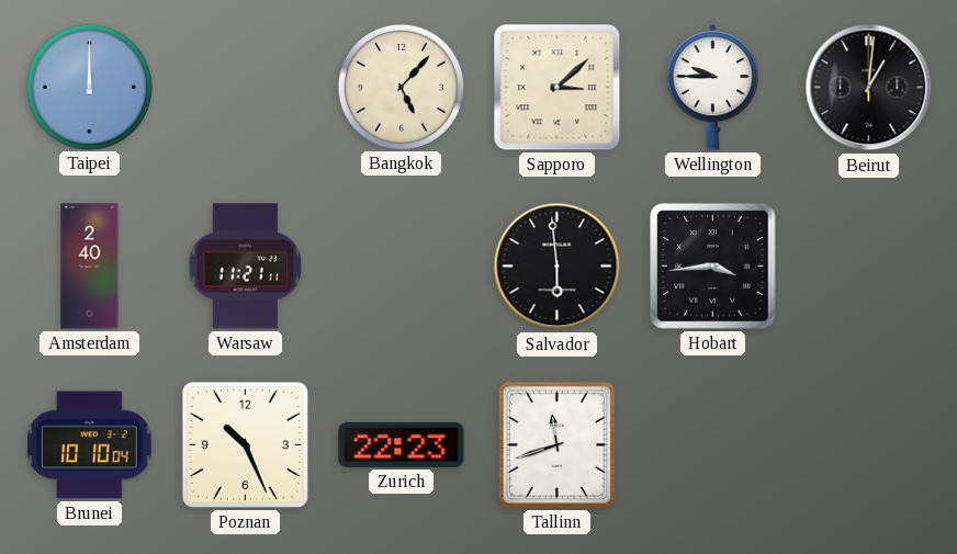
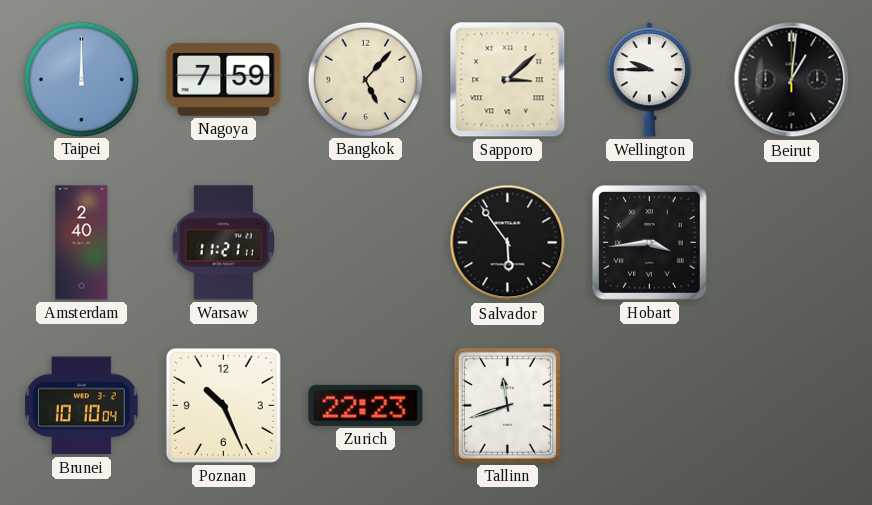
Nagoya: none -> 7:59 (224, 80)
Salvador: 5:59 -> 5:54 (508, 243)
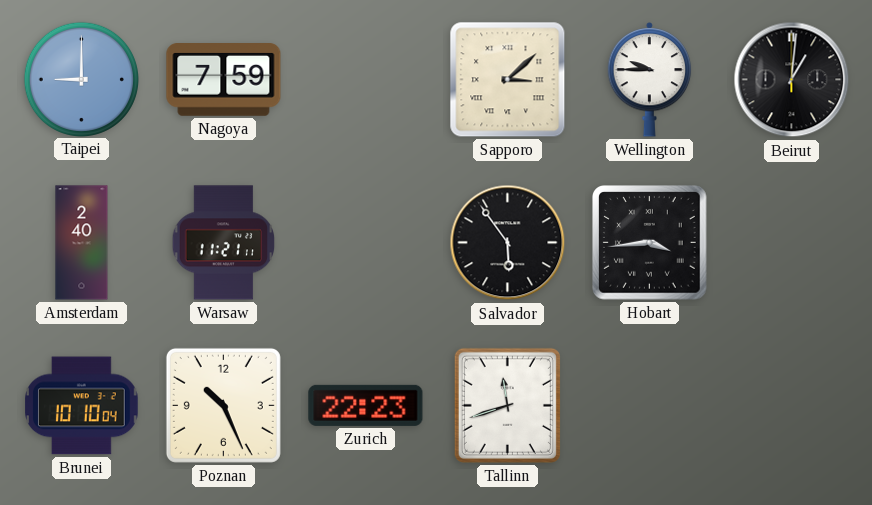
Taipei: 12:00 -> 9:00 (81, 79)
Bangkok: 5:07 -> none (365, 79)
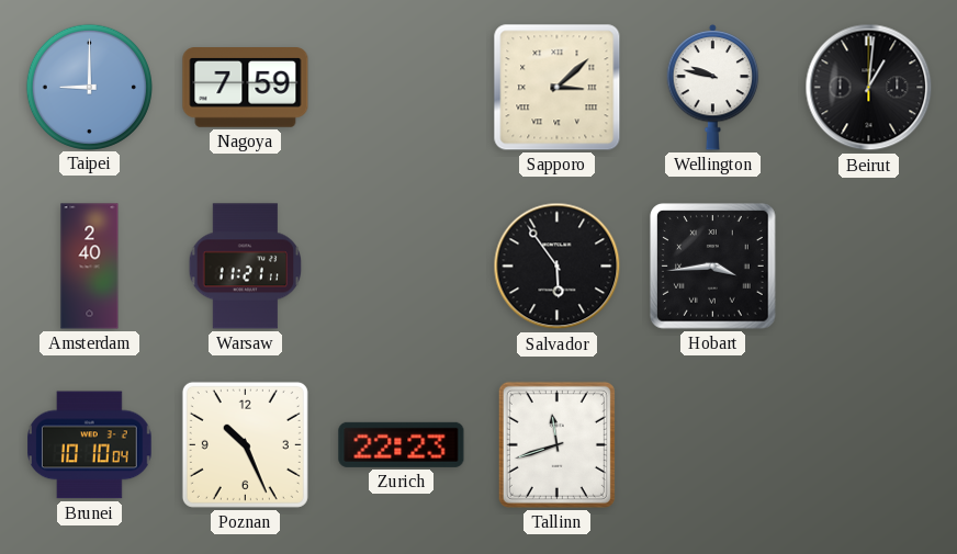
Wellington: 9:45 -> 9:47 (713, 87)
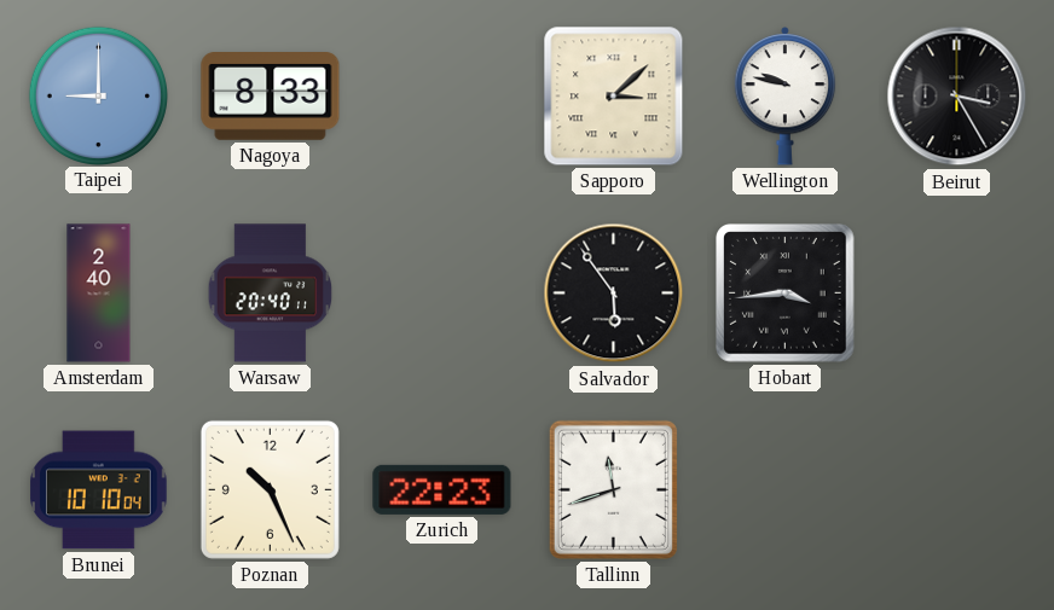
Nagoya: 7:59 -> 8:33 (271, 97)
Beirut: 1:01 -> 3:25 (957, 97)
Warsaw: 11:21 -> 20:40 (271, 294)
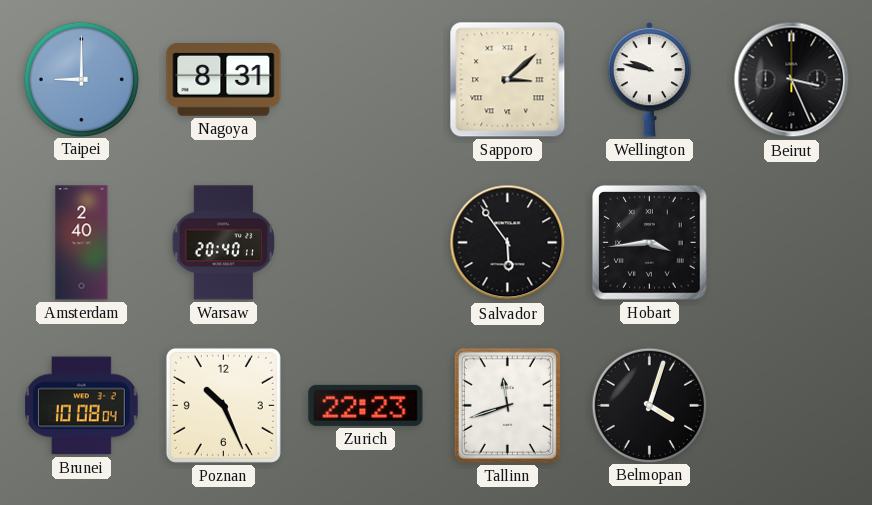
Nagoya: 8:33 -> 8:31 (224, 80)
Beirut: 3:25 -> 3:26 (792, 80)
Brunei: 10:10 -> 10:08 (82, 406)
Belmopan: none -> 4:03 (649, 405)
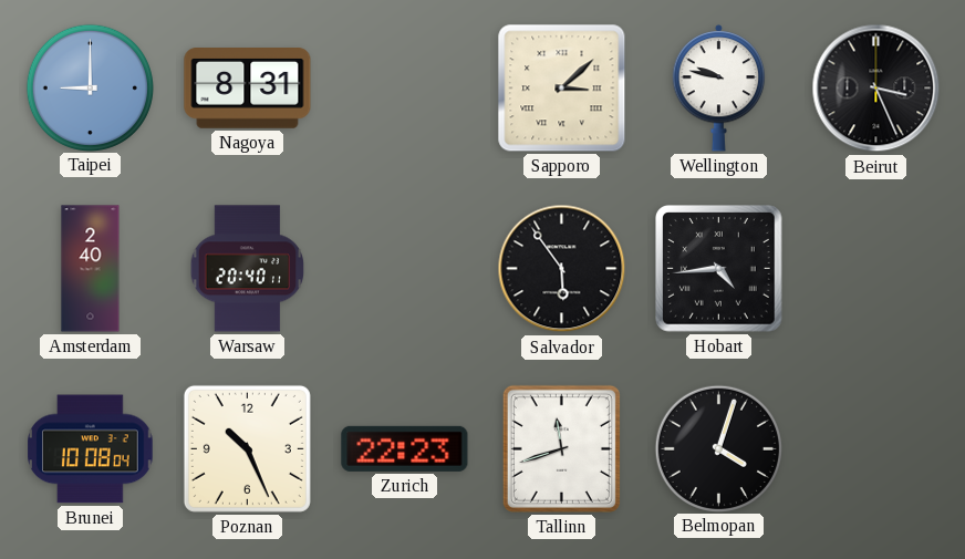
Hobart: 3:44 -> 4:44 (719, 269)
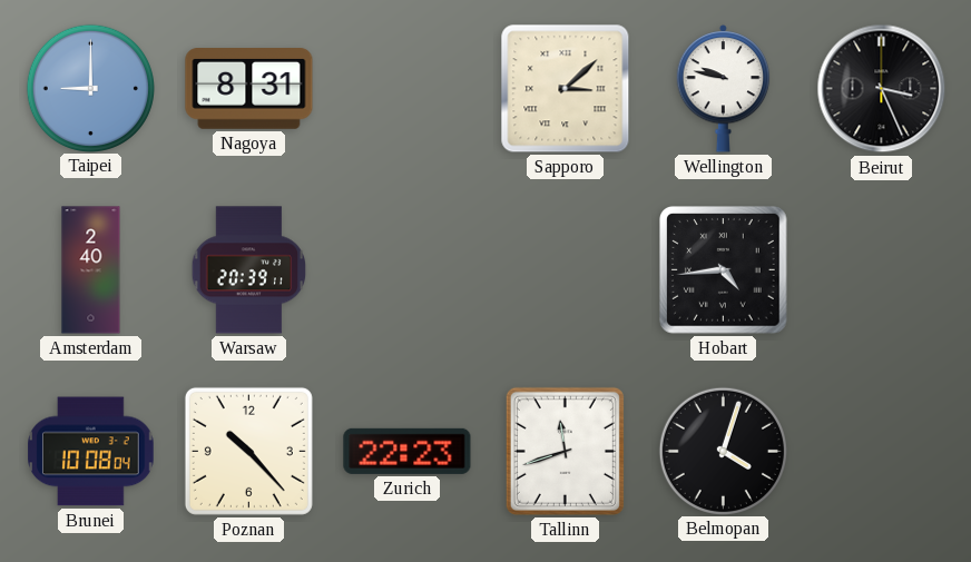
Warsaw: 20:40 -> 20:39 (249, 270)
Salvador: 5:54 -> none (562, 269)
Poznan: 10:26 -> 10:23 (248, 451)
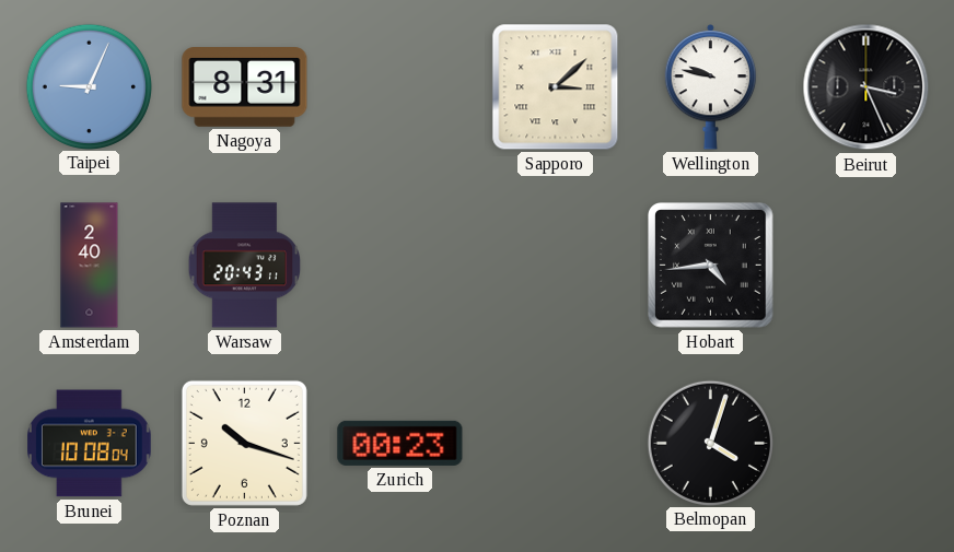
Taipei: 9:00 -> 9:04 (89, 86)
Warsaw: 20:39 -> 20:43 (245, 266)
Poznan: 10:23 -> 10:18 (244, 443)
Zurich: 22:23 -> 00:23 (400, 443)
Tallinn: 11:42 -> none (565, 451)
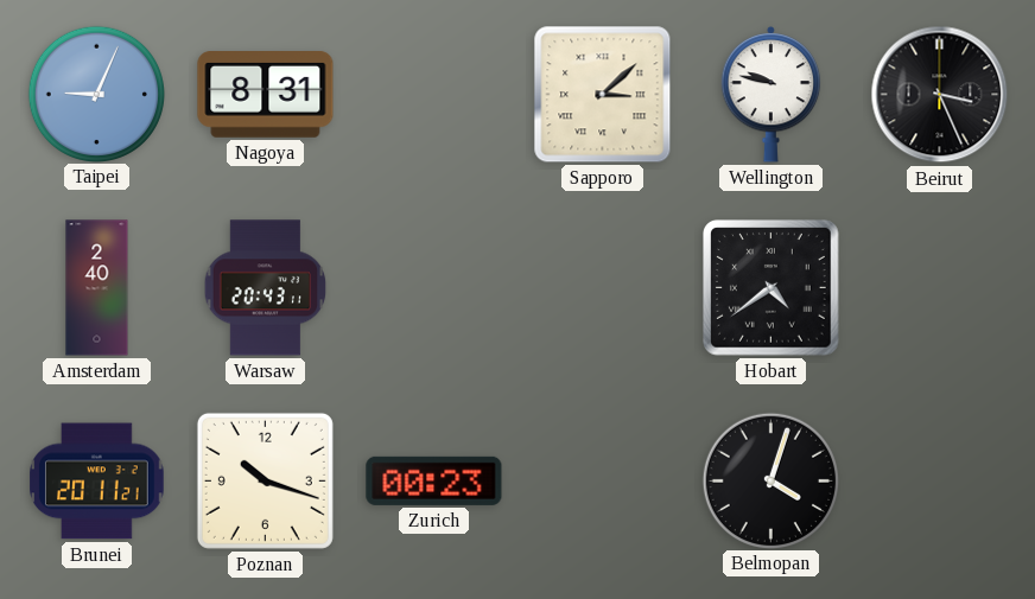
Hobart: 4:44 -> 4:39 (772, 288)
Brunei: 10:08 -> 20:11 (97, 482)
